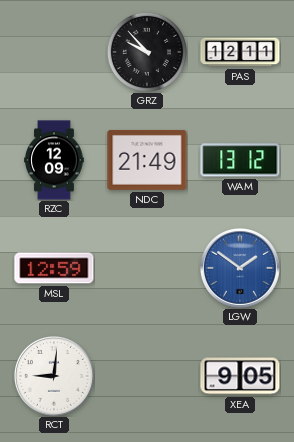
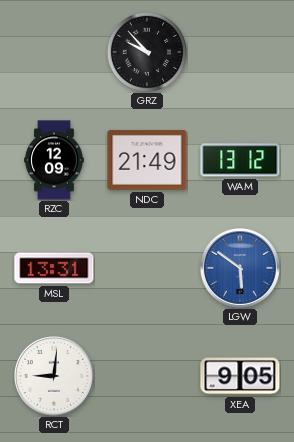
PAS: 12:11 -> none (240, 52)
MSL: 12:59 -> 13:31 (54, 268)
LGW: 1:51 -> 5:51 (241, 269)
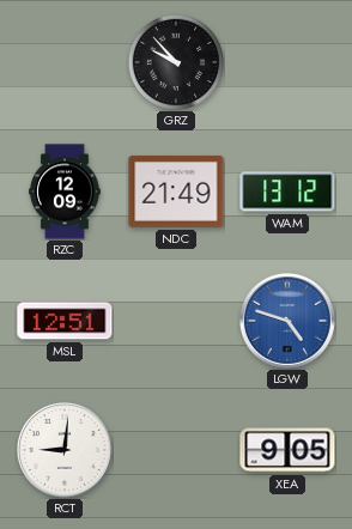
MSL: 13:31 -> 12:51 (65, 321)
LGW: 5:51 -> 4:48 (289, 322)
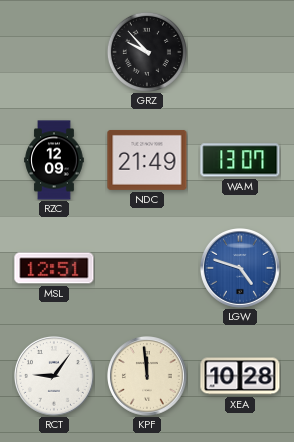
WAM: 13:12 -> 13:07 (240, 160)
RCT: 9:01 -> 9:06 (55, 377)
KPF: none -> 11:59 (148, 377)
XEA: 9:05 -> 10:28 (240, 376)
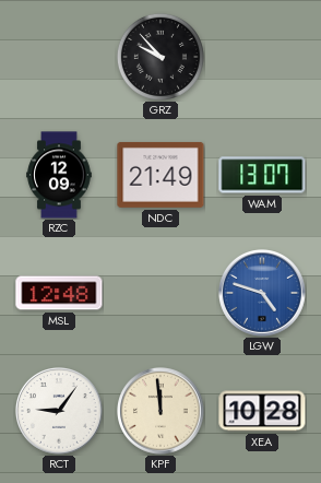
MSL: 12:51 -> 12:48 (59, 293)
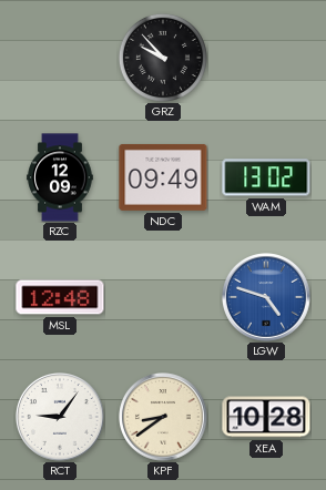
NDC: 21:49 -> 09:49 (163, 177)
WAM: 13:07 -> 13:02 (266, 177)
KPF: 11:59 -> 8:39 (164, 418)
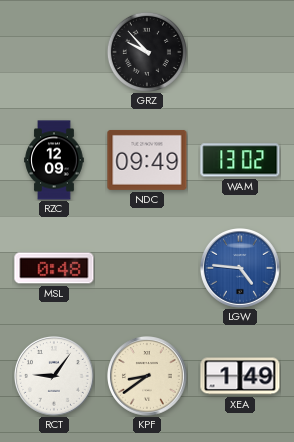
MSL: 12:48 -> 0:48 (54, 268)
LGW: 4:48 -> 4:46 (241, 269)
XEA: 10:28 -> 1:49 (240, 376)
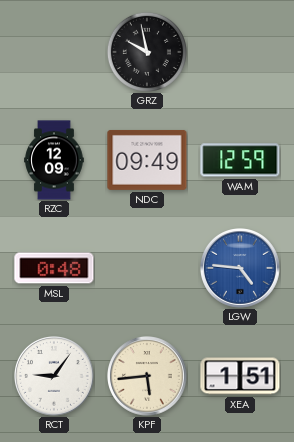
GRZ: 9:53 -> 9:58 (147, 52)
WAM: 13:02 -> 12:59 (240, 160)
KPF: 8:39 -> 5:44 (148, 377)
XEA: 1:49 -> 1:51 (240, 376)
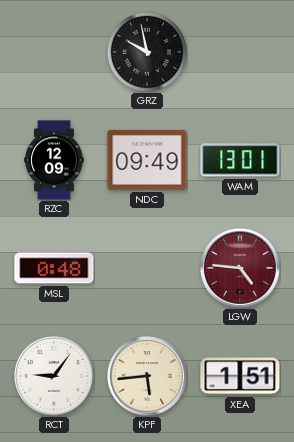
WAM: 12:59 -> 13:01 (240, 160)
LGW dial: blue -> burgundy (241, 269)
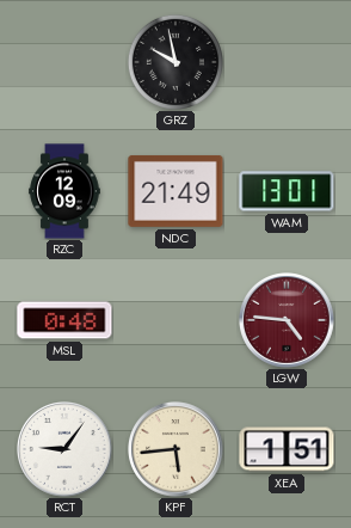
NDC: 09:49 -> 21:49 (176, 191)
